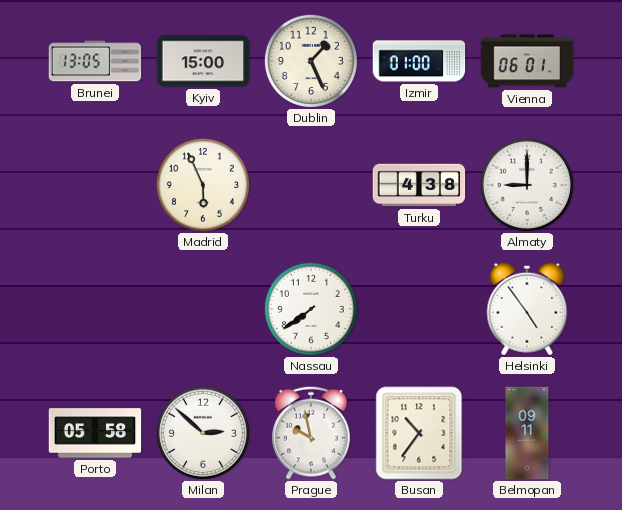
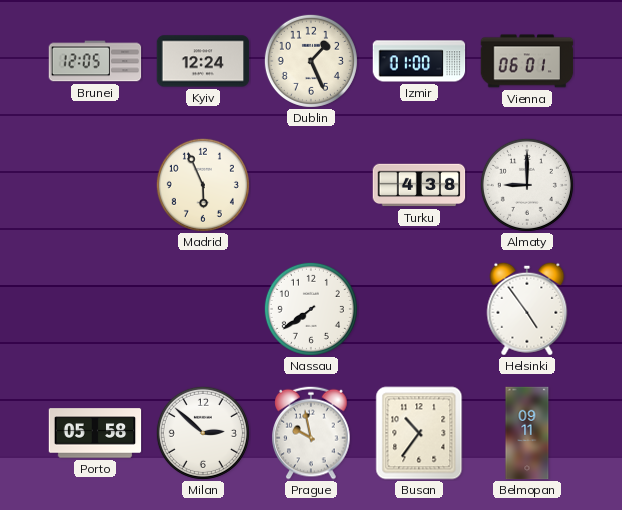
Brunei: 13:05 -> 12:05 (95, 61)
Kyiv: 15:00 -> 12:24 (203, 61)
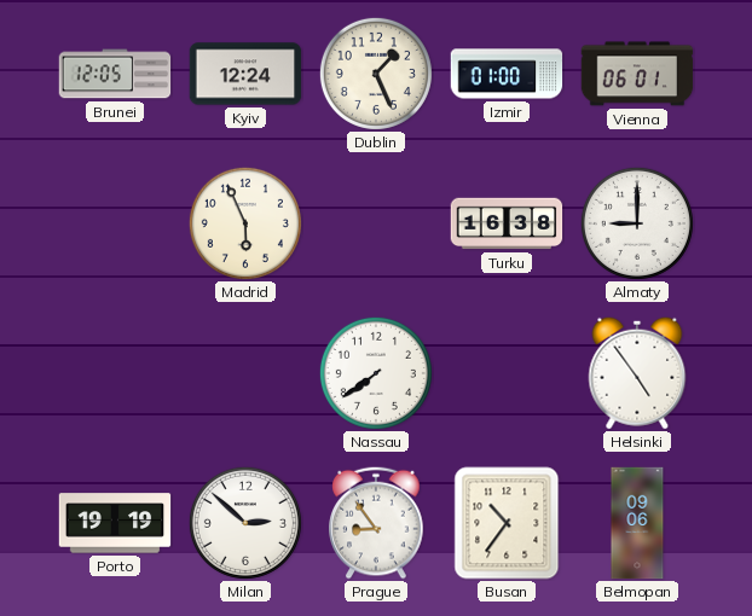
Turku: 4:38 -> 16:38 (507, 223)
Porto: 05:58 -> 19:19 (115, 523)
Prague: 9:58 -> 8:54 (376, 523)
Belmopan: 09:11 -> 09:06 (637, 523)
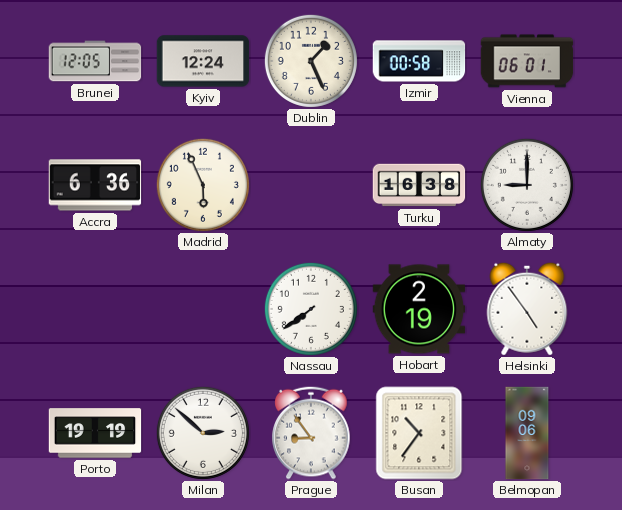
Izmir: 01:00 -> 00:58 (419, 61)
Accra: none -> 6:36 (95, 185)
Hobart: none -> 2:19 (419, 309)
